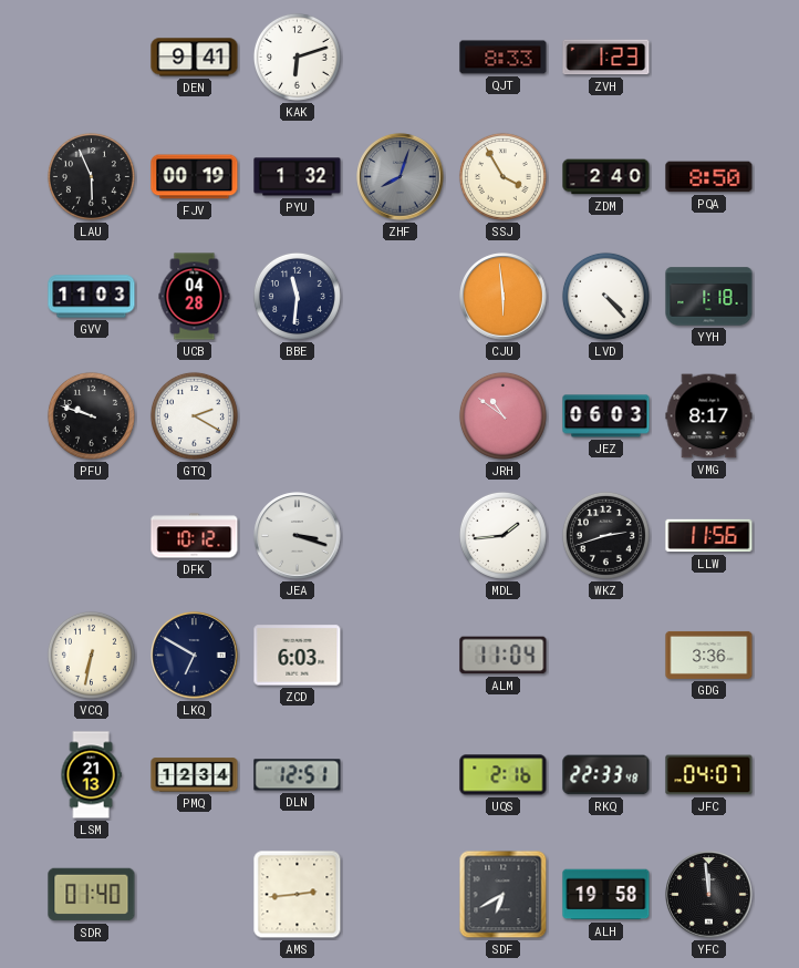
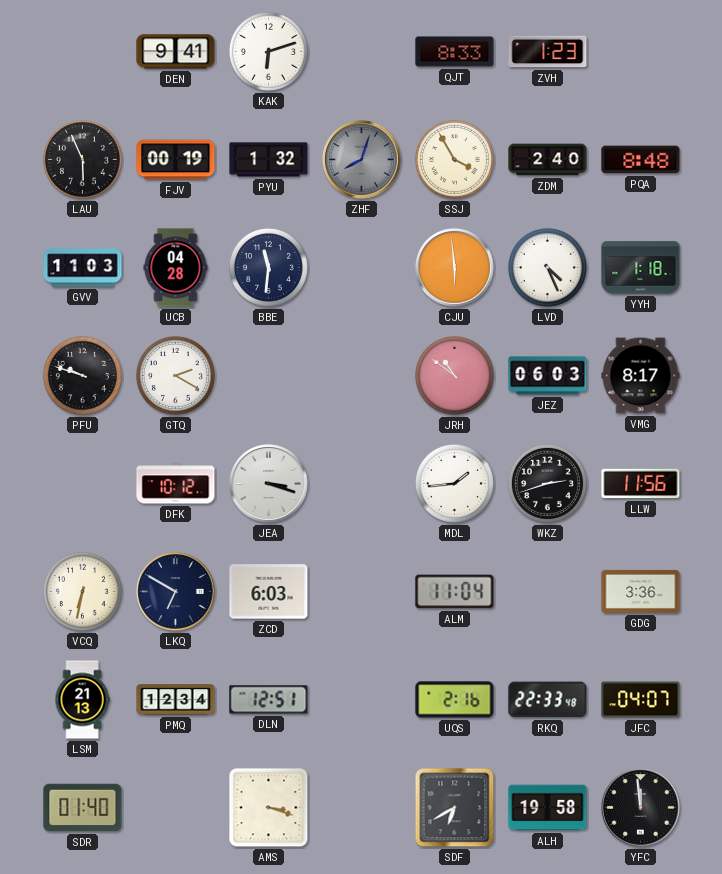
PQA: 8:50 -> 8:48 (641, 160)
LVD: 4:23 -> 4:26 (547, 267)
AMS: 2:44 -> 3:18 (269, 808)
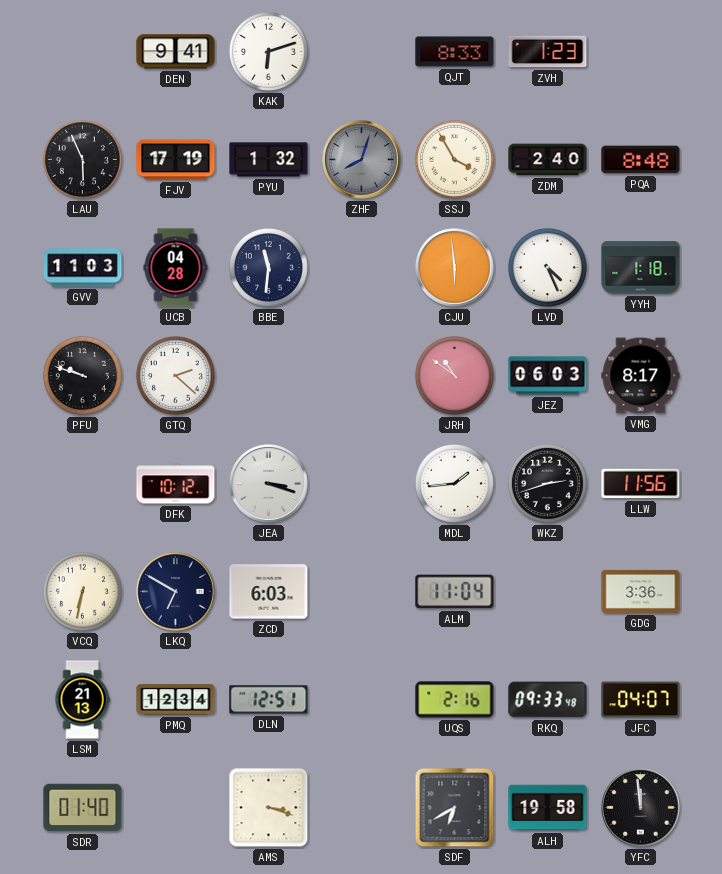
FJV: 00:19 -> 17:19 (176, 160)
GTQ: 2:20 -> 2:22 (175, 375)
RKQ: 22:33 -> 09:33 (548, 700)
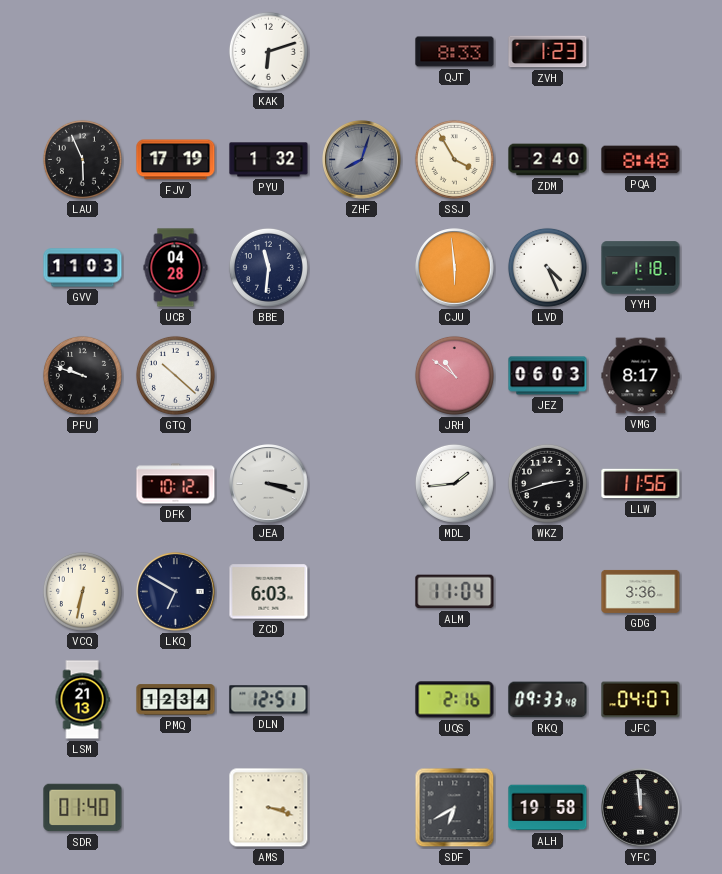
DEN: 9:41 -> none (176, 52)
GTQ: 2:22 -> 10:22 (175, 375)
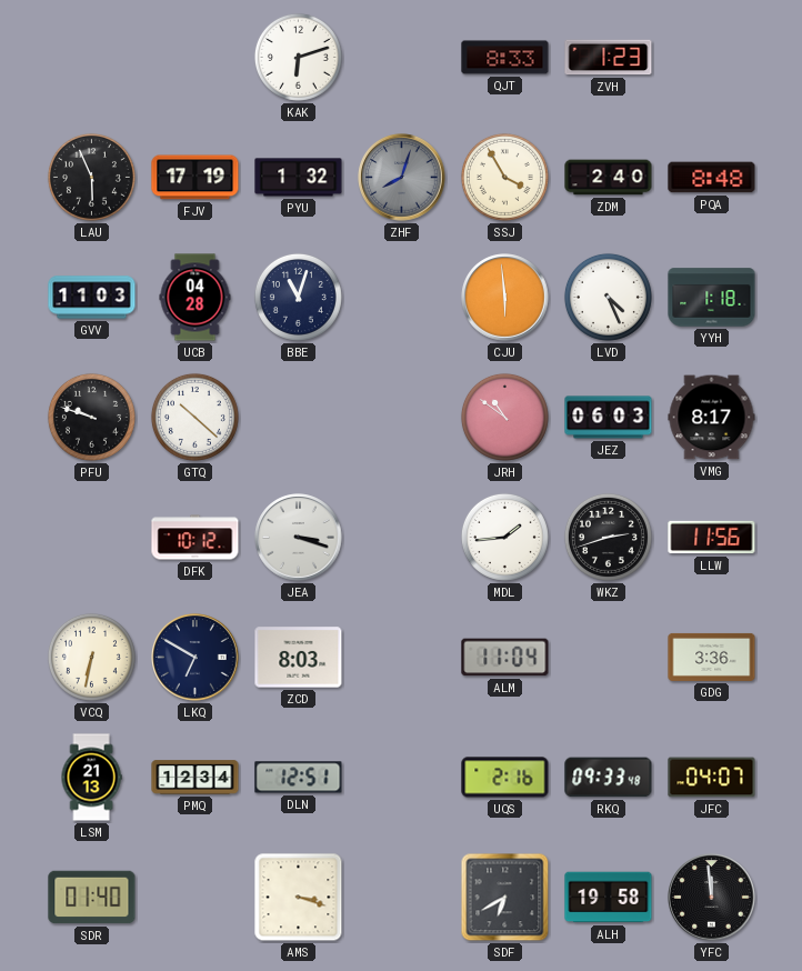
BBE: 11:31 -> 11:03 (298, 297)
ZCD: 6:03 -> 8:03 (299, 658)
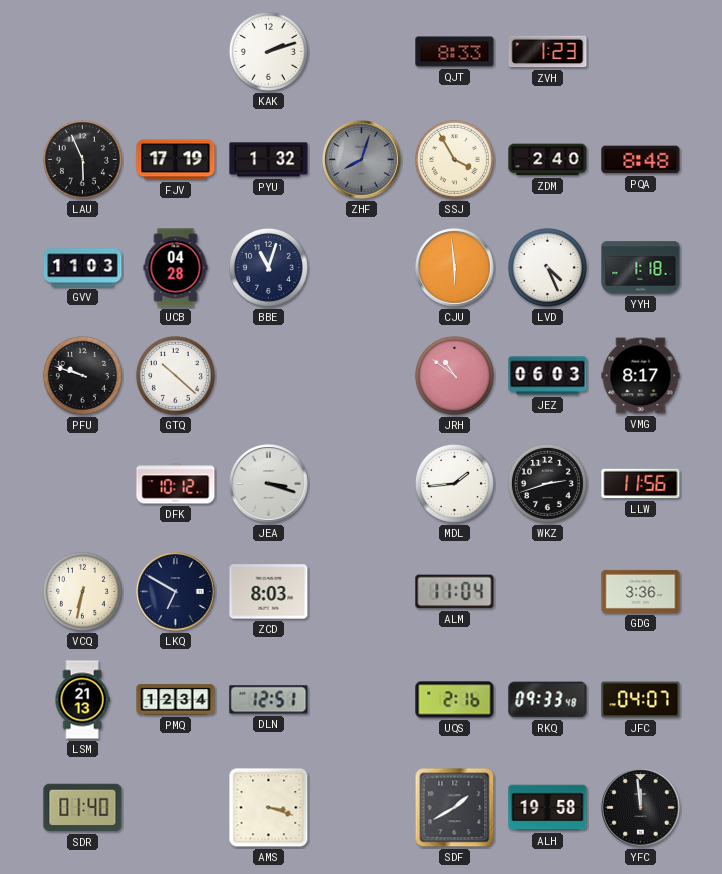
KAK: 6:12 -> 2:12 (268, 51)
SDF: 6:40 -> 1:40 (455, 808)
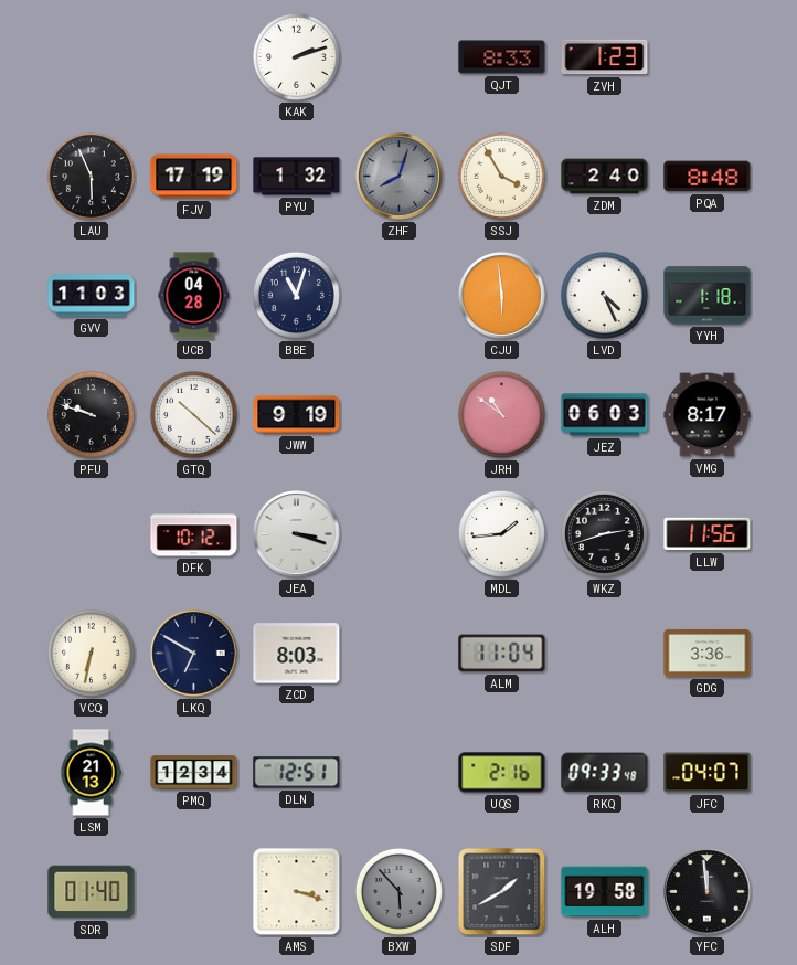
JWW: none -> 9:19 (297, 415)
BXW: none -> 5:53 (398, 891)
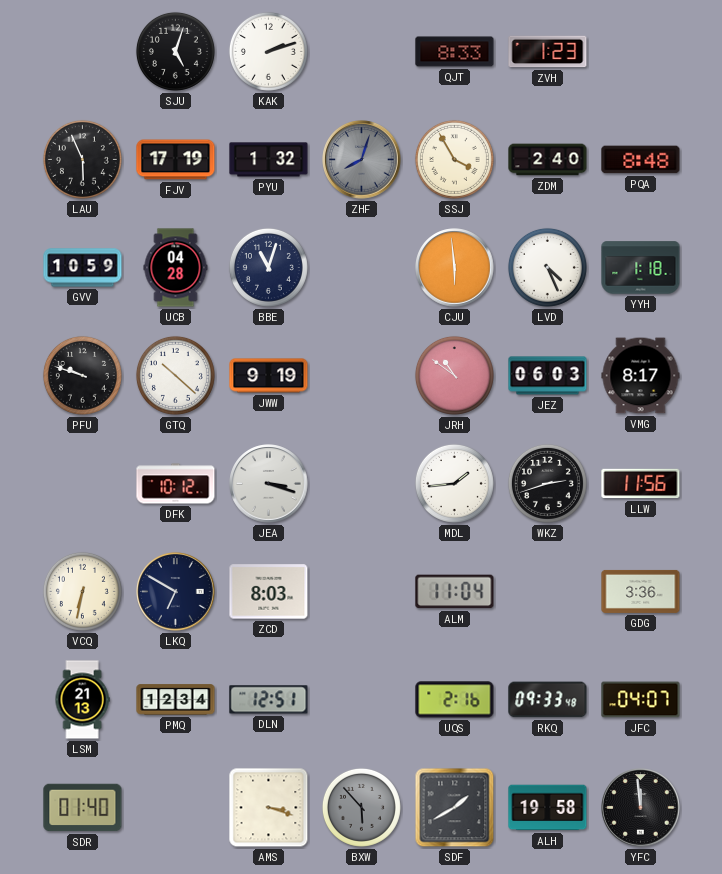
SJU: none -> 5:03 (175, 51)
GVV: 11:03 -> 10:59 (83, 268)
